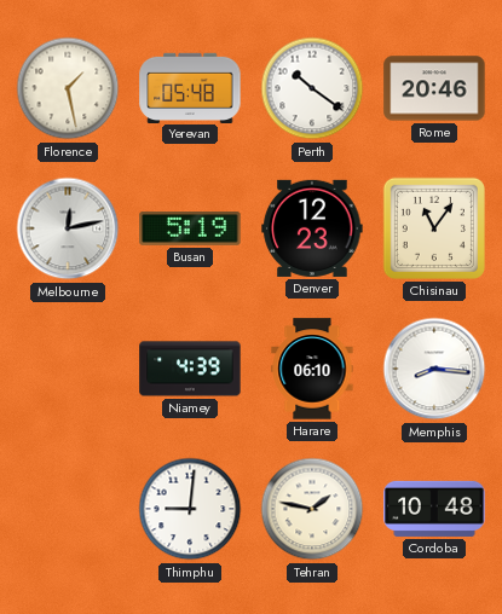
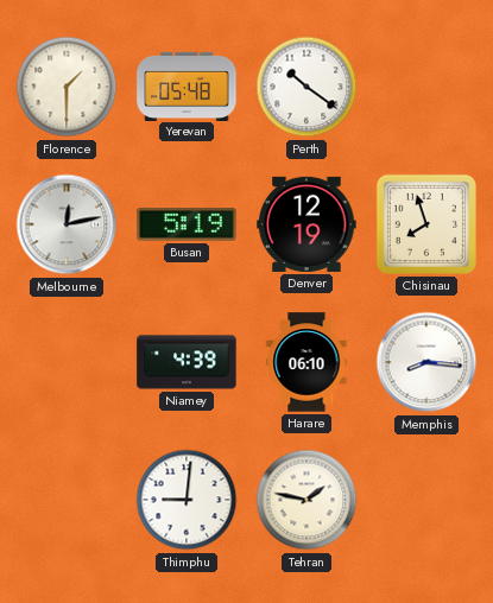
Florence: 1:28 -> 1:30 (67, 87)
Rome: 20:46 -> none (434, 88)
Denver: 12:23 -> 12:19 (306, 224)
Chisinau: 11:06 -> 7:57 (426, 224)
Cordoba: 10:48 -> none (434, 509)
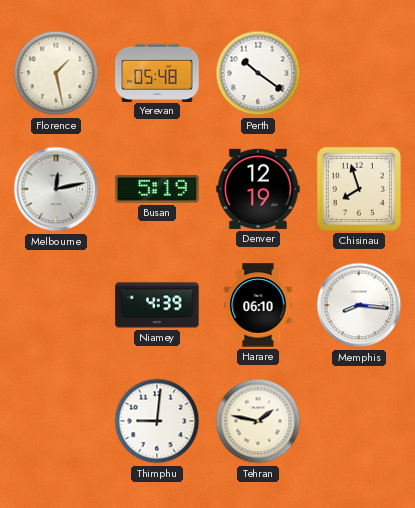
Florence: 1:30 -> 1:28 (56, 73)
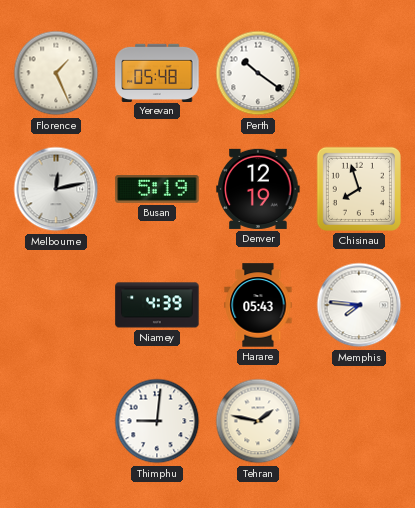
Florence: 1:28 -> 1:26 (56, 73)
Harare: 06:10 -> 05:43 (258, 305)
Memphis: 8:16 -> 7:46 (359, 305)
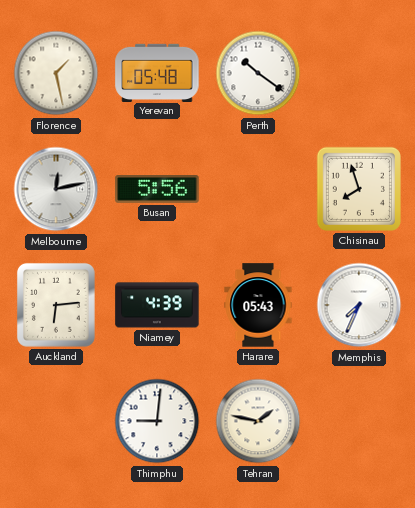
Florence: 1:26 -> 1:28 (56, 73)
Busan: 5:19 -> 5:56 (157, 190)
Denver: 12:19 -> none (258, 189)
Auckland: none -> 6:14 (56, 305)
Memphis: 7:46 -> 7:34 (359, 305)
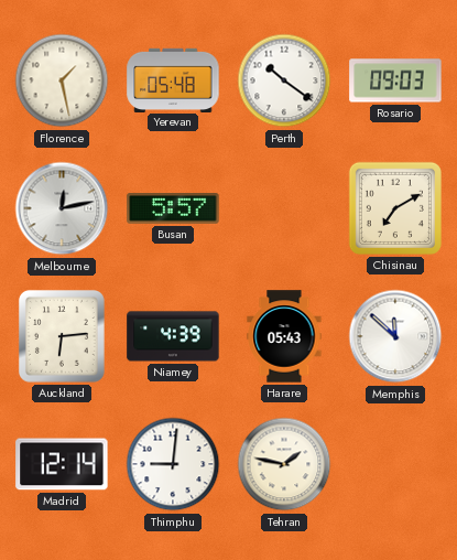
Rosario: none -> 09:03 (395, 80)
Busan: 5:56 -> 5:57 (173, 209)
Chisinau: 7:57 -> 7:10 (395, 208)
Memphis: 7:34 -> 11:52 (395, 336)
Madrid: none -> 12:14 (62, 464)
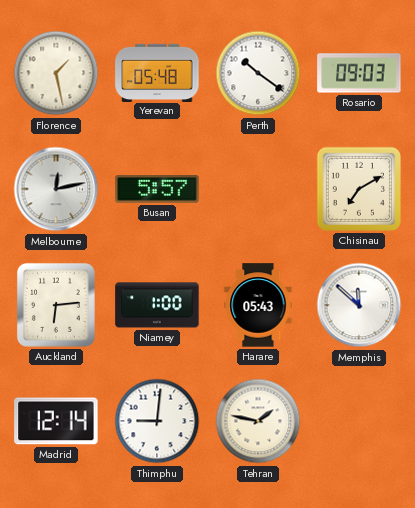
Niamey: 4:39 -> 1:00 (157, 305)
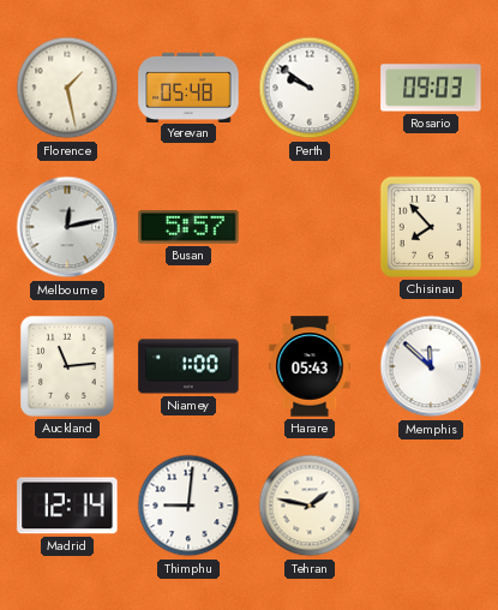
Perth: 10:21 -> 9:51 (310, 88)
Chisinau: 7:10 -> 7:53 (431, 227)
Auckland: 6:14 -> 11:14 (67, 366)
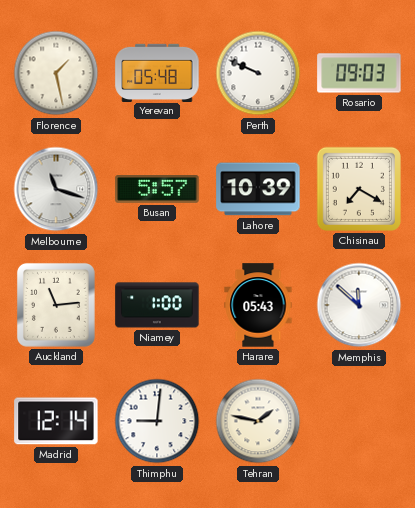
Perth: 9:51 -> 9:49 (258, 73)
Melbourne: 12:13 -> 11:18 (56, 189)
Lahore: none -> 10:39 (258, 189)
Chisinau: 7:53 -> 7:20 (359, 189)
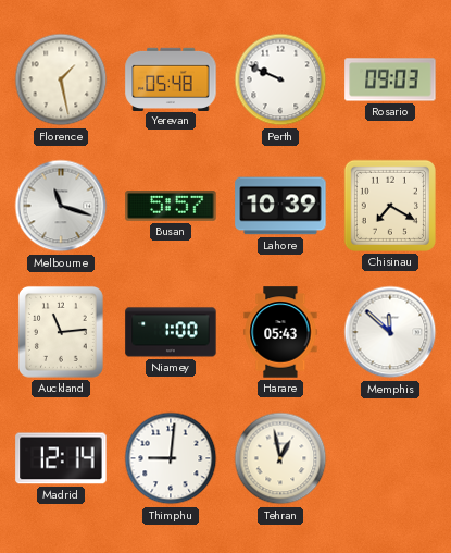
Tehran: 1:47 -> 12:58 (280, 458)
